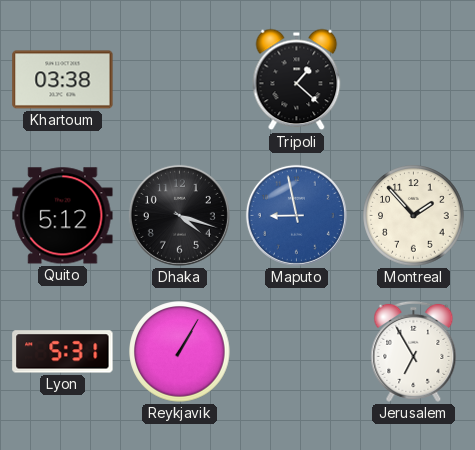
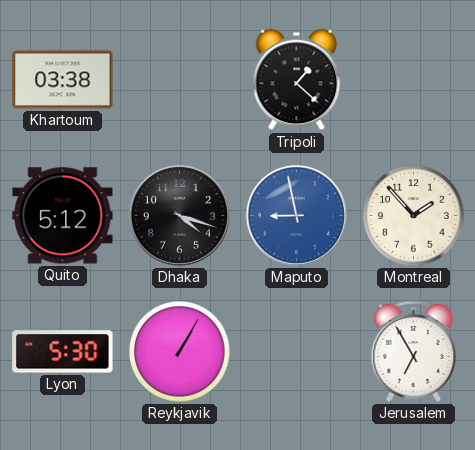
Lyon: 5:31 -> 5:30 (63, 352)
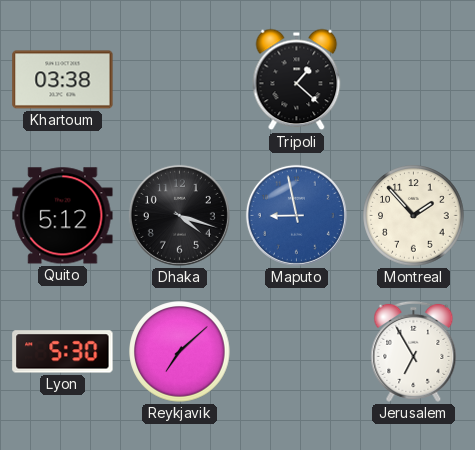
Reykjavik: 1:05 -> 7:08 (180, 352)
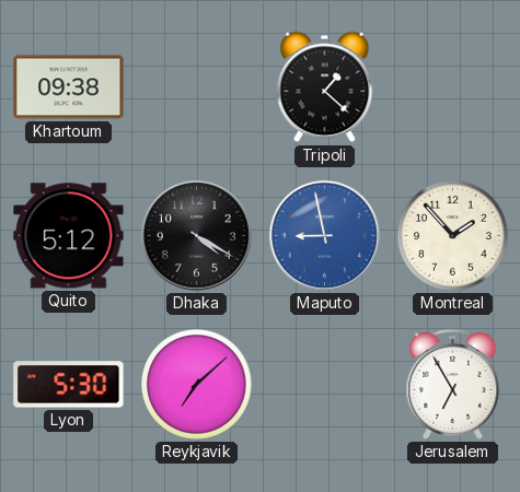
Khartoum: 03:38 -> 09:38 (69, 87)
Dhaka: 4:18 -> 4:20 (196, 235)
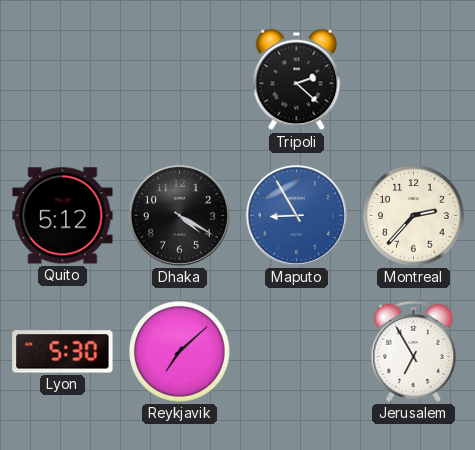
Khartoum: 09:38 -> none (69, 87)
Tripoli: 1:22 -> 2:22 (297, 80)
Maputo: 8:58 -> 8:55 (296, 215)
Montreal: 1:53 -> 2:37 (414, 216)
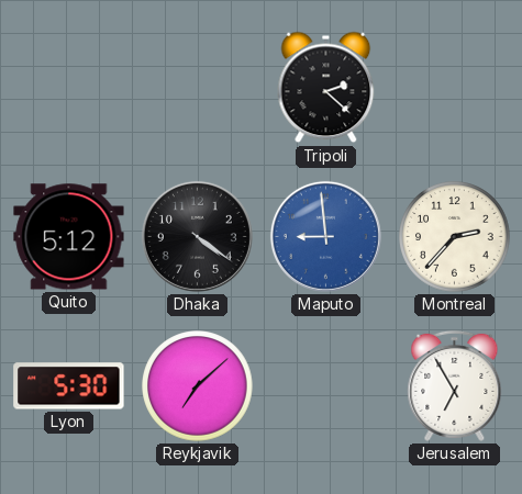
Dhaka: 4:20 -> 4:21 (197, 236)
Maputo: 8:55 -> 8:59 (325, 236)
